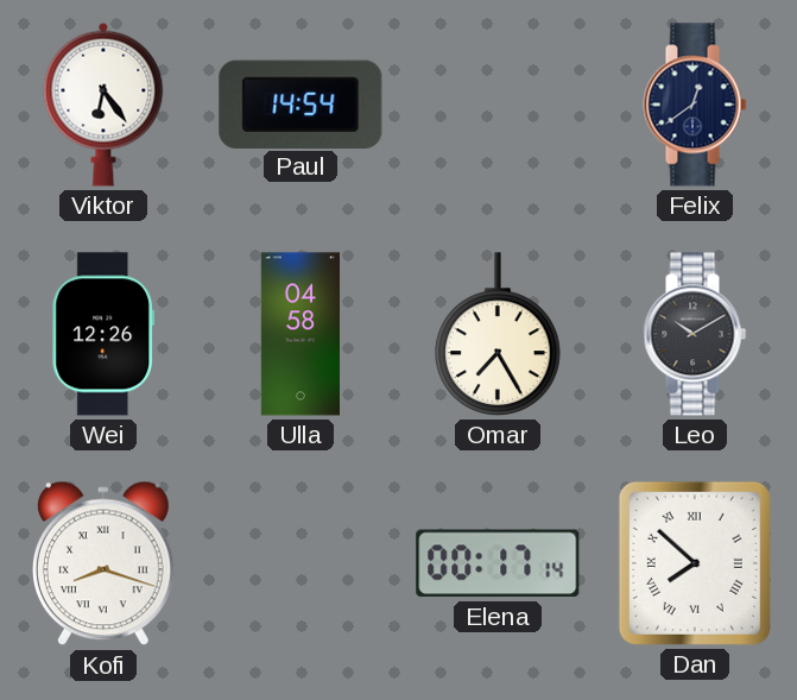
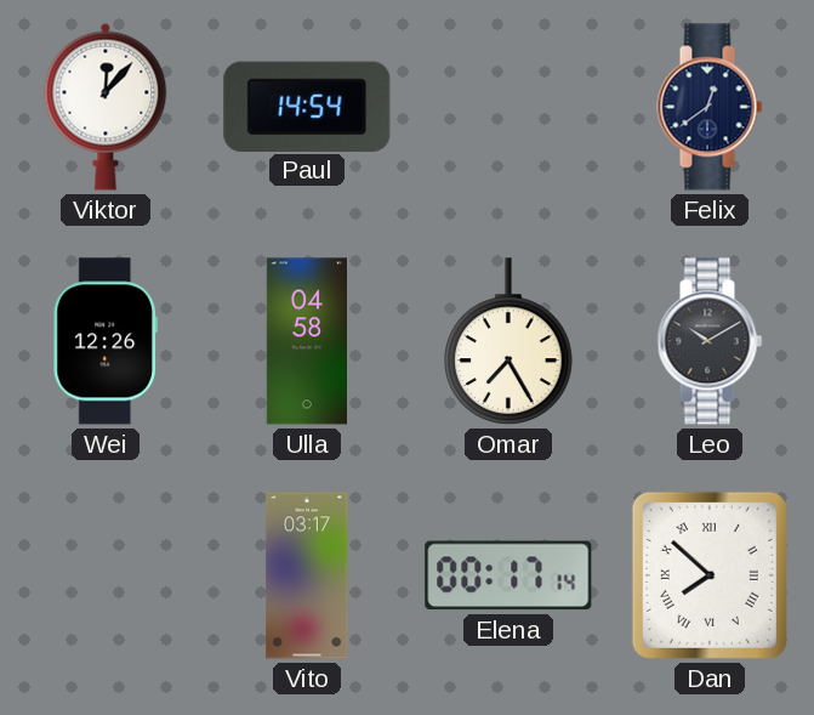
Viktor: 6:24 -> 12:07 (106, 107)
Kofi: 8:18 -> none (103, 563)
Vito: none -> 03:17 (307, 575)
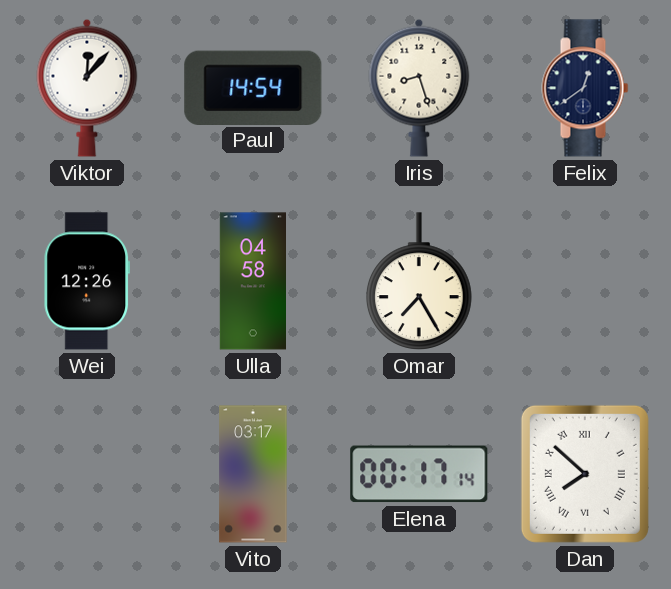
Iris: none -> 8:27 (419, 88)
Leo: 10:10 -> none (710, 341)
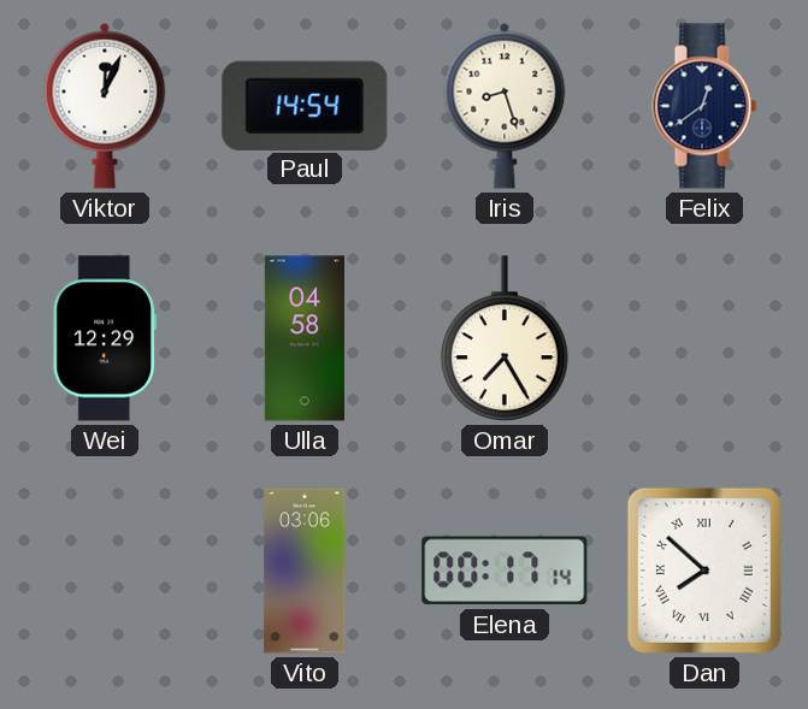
Viktor: 12:07 -> 12:04 (105, 106)
Wei: 12:26 -> 12:29 (104, 338)
Vito: 03:17 -> 03:06 (305, 571)
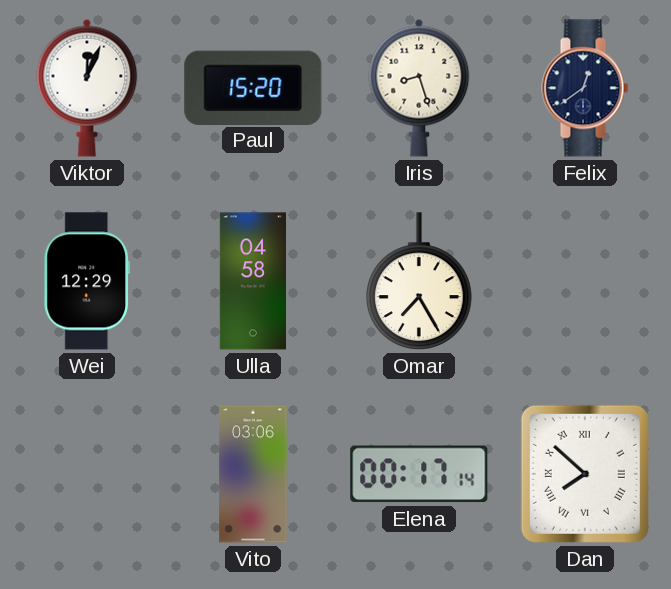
Paul: 14:54 -> 15:20 (253, 87)
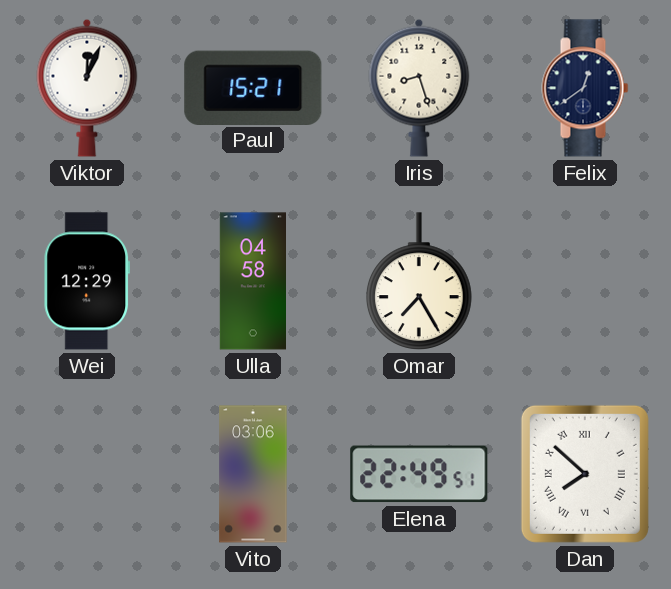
Paul: 15:20 -> 15:21 (253, 87)
Elena: 00:17 -> 22:49 (419, 474)
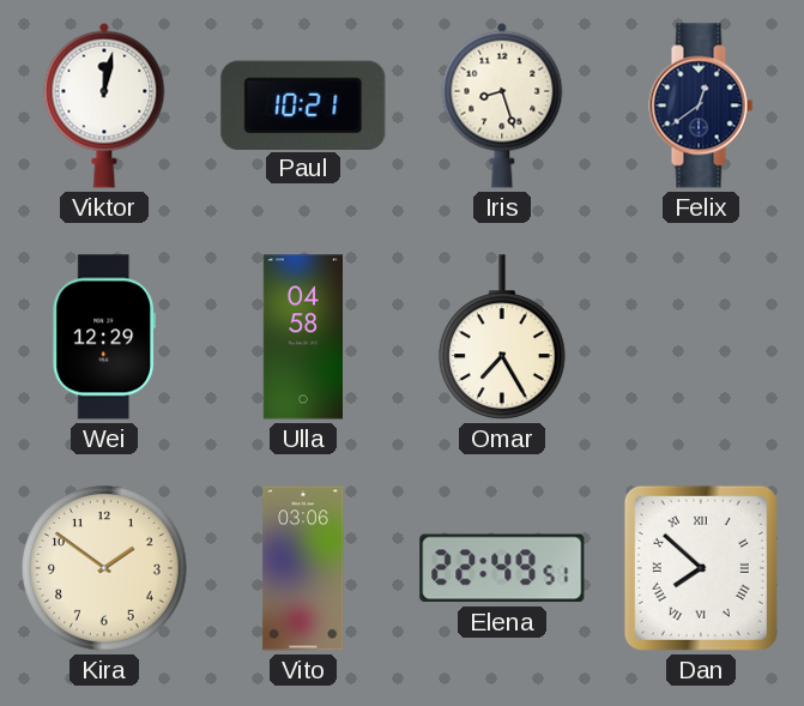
Viktor: 12:04 -> 12:02 (104, 105)
Paul: 15:21 -> 10:21 (303, 104)
Kira: none -> 1:51 (104, 568)
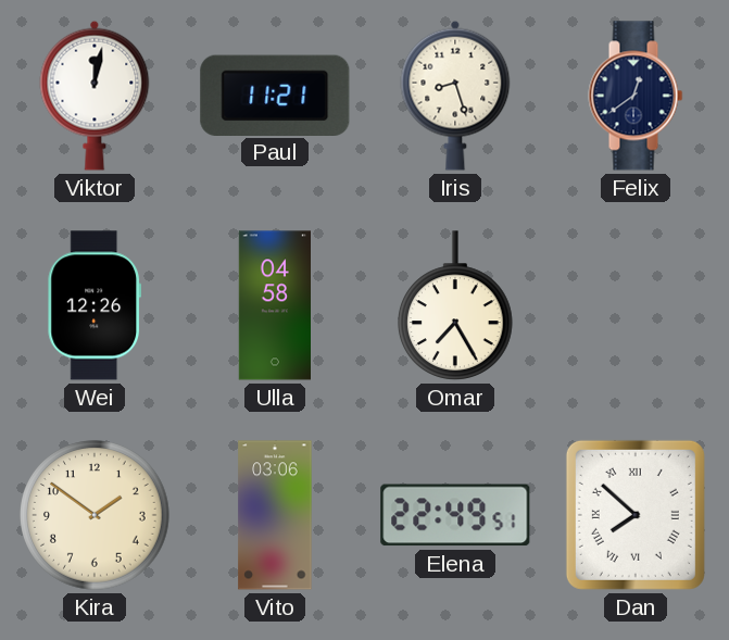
Paul: 10:21 -> 11:21 (275, 95)
Wei: 12:29 -> 12:26 (93, 305)
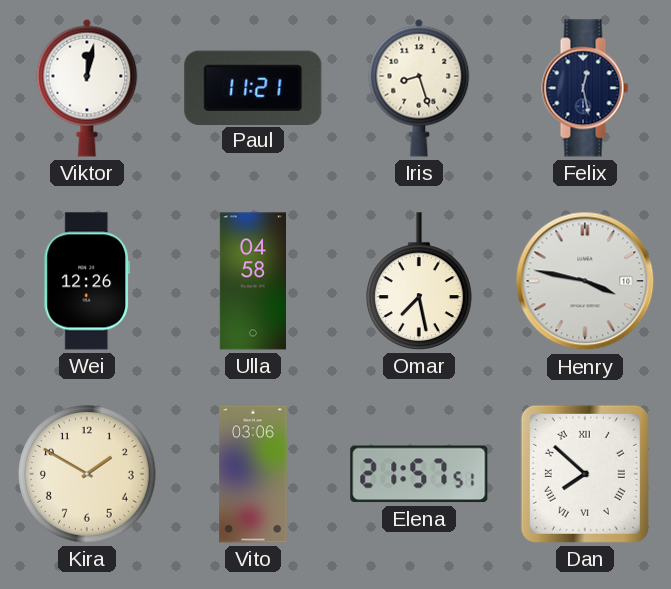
Felix: 12:39 -> 12:28 (585, 88)
Omar: 7:25 -> 7:28 (420, 281)
Henry: none -> 3:47 (585, 281)
Kira: 1:51 -> 1:50 (87, 474)
Elena: 22:49 -> 21:57 (419, 474)
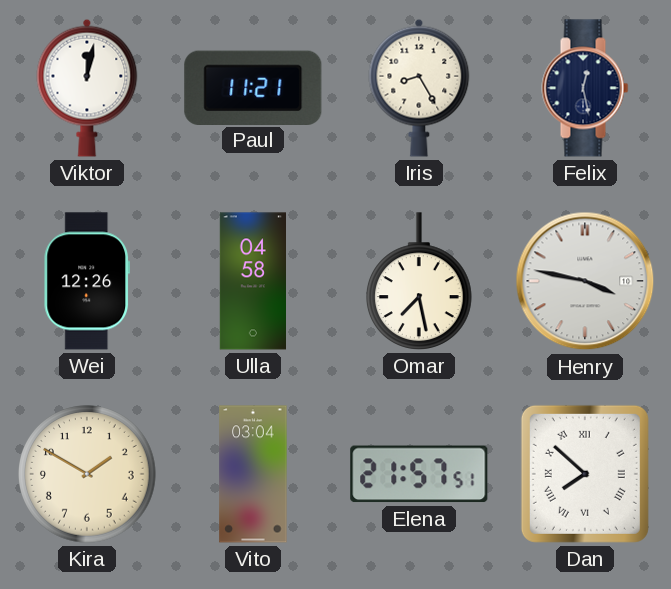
Iris: 8:27 -> 8:25 (419, 88)
Vito: 03:06 -> 03:04 (253, 474)
